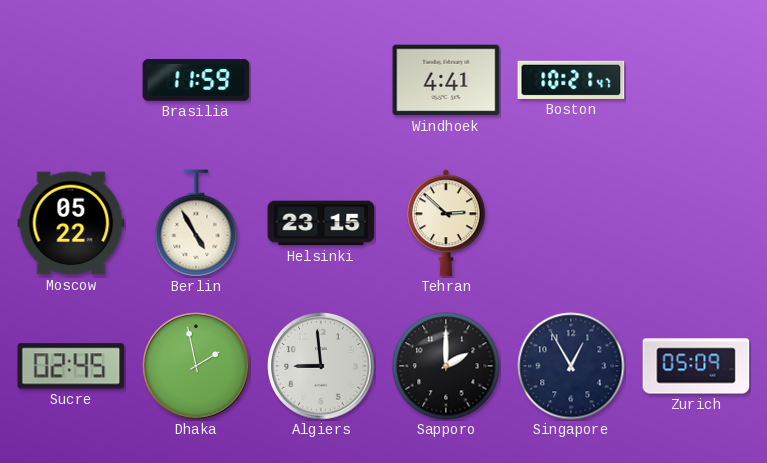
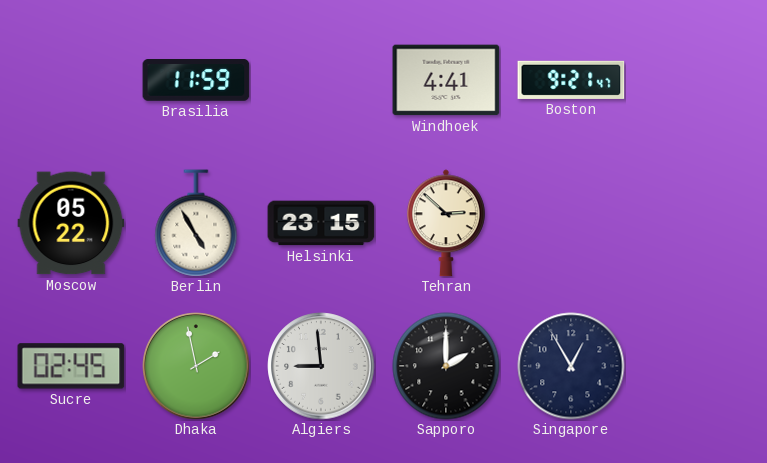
Boston: 10:21 -> 9:21 (571, 80)
Zurich: 05:09 -> none (696, 366)
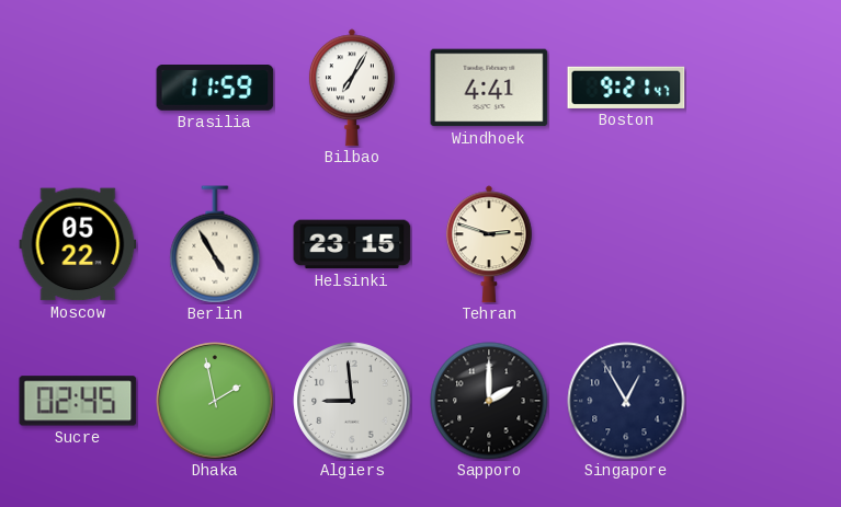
Bilbao: none -> 7:05 (352, 88)
Tehran: 2:52 -> 2:48 (489, 244)
